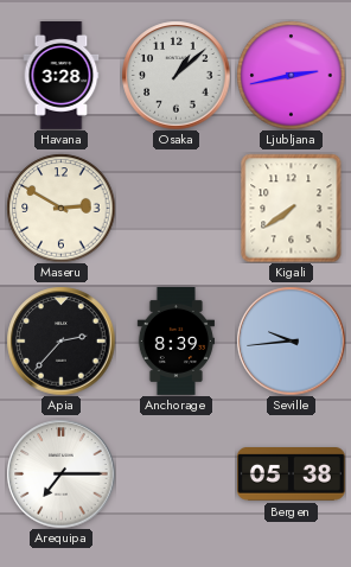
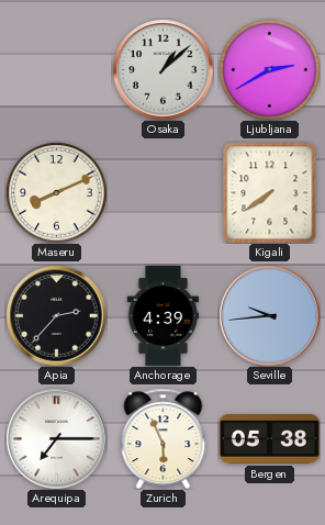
Havana: 3:28 -> none (62, 76)
Ljubljana: 2:43 -> 2:40 (269, 69)
Maseru: 2:50 -> 8:11 (56, 192)
Anchorage: 8:39 -> 4:39 (162, 316)
Zurich: none -> 5:56 (164, 438)
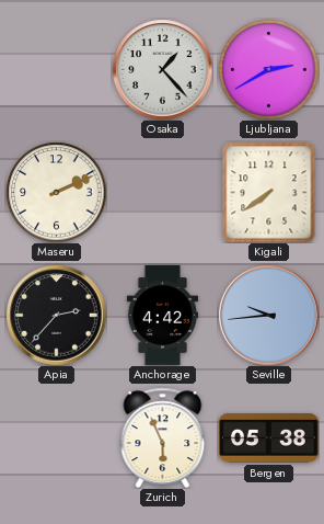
Osaka: 1:08 -> 1:23 (162, 69)
Maseru: 8:11 -> 2:11 (56, 192)
Anchorage: 4:39 -> 4:42 (162, 316)
Arequipa: 7:15 -> none (56, 438)
